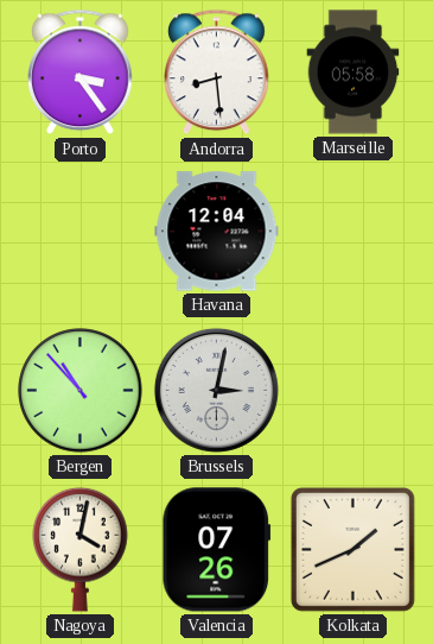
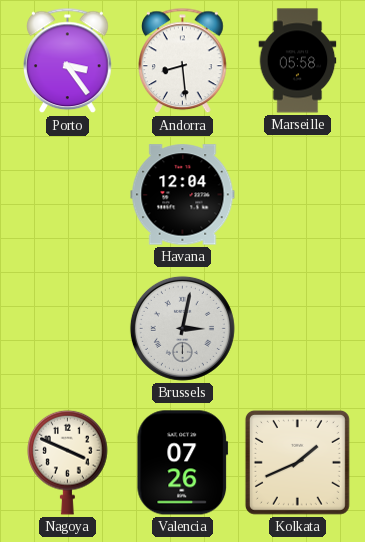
Bergen: 10:53 -> none (81, 391)
Nagoya: 4:02 -> 3:49 (68, 462)
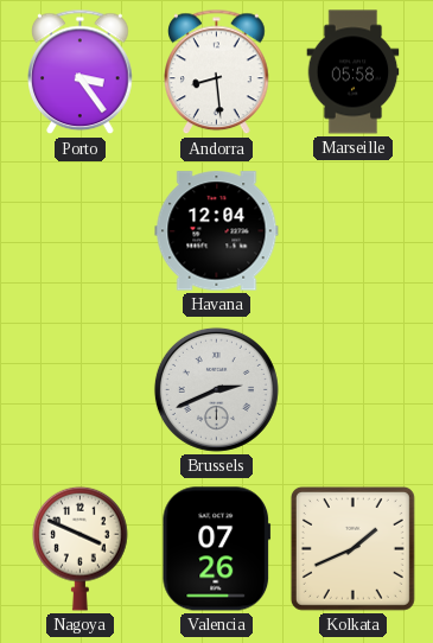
Brussels: 3:02 -> 2:41 (216, 389)
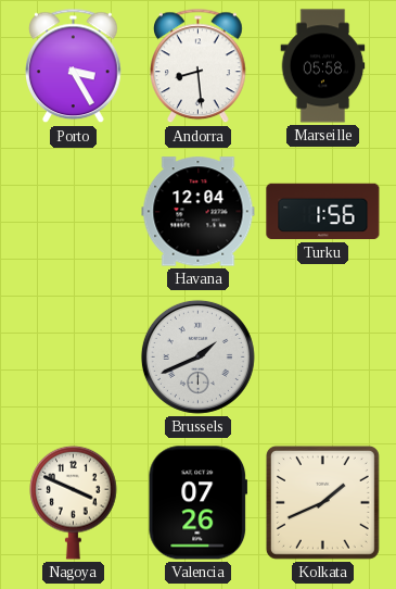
Porto: 3:24 -> 3:25 (74, 66)
Turku: none -> 1:56 (323, 212)
Brussels: 2:41 -> 1:41 (197, 356)
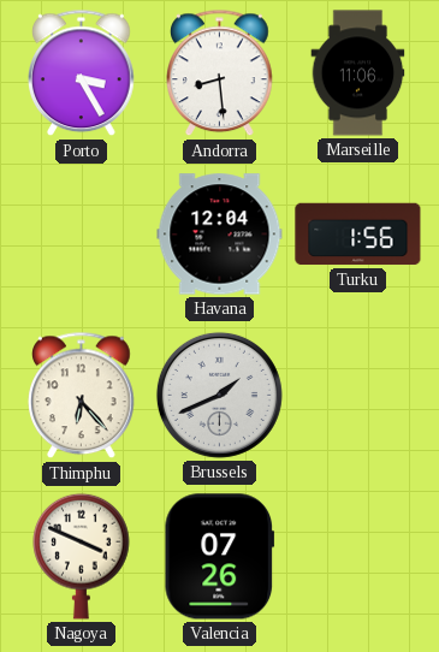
Marseille: 05:58 -> 11:06 (358, 73)
Thimphu: none -> 6:23 (82, 396)
Kolkata: 1:41 -> none (322, 502)
